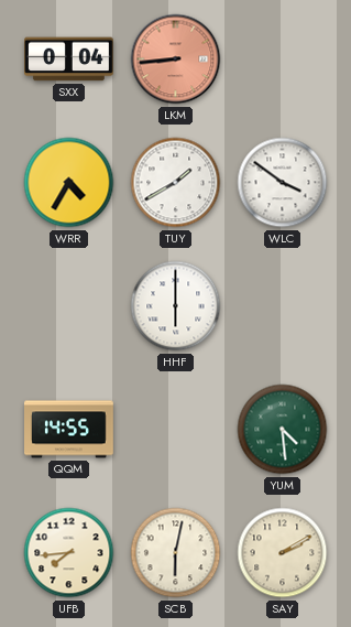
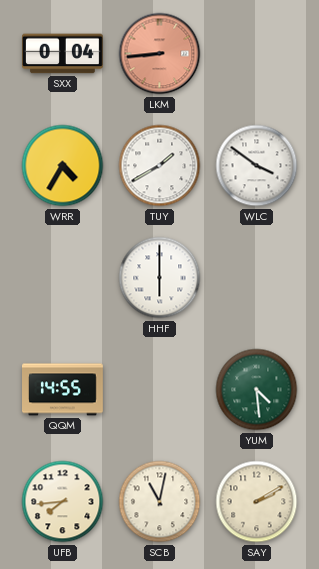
SCB: 6:02 -> 11:02 (160, 502)
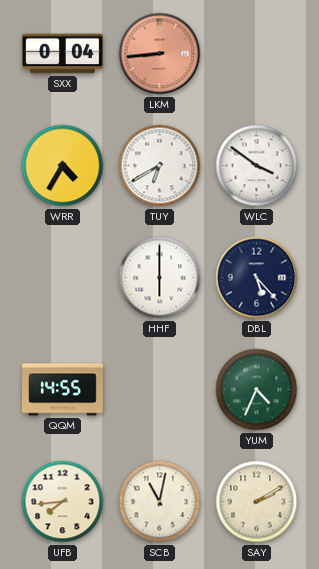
TUY: 1:40 -> 6:40 (160, 166)
DBL: none -> 5:23 (257, 278)
YUM: 4:29 -> 4:34 (257, 390)
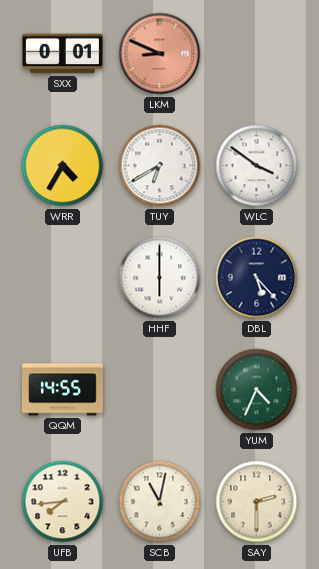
SXX: 0:04 -> 0:01 (63, 54)
LKM: 8:44 -> 8:49 (160, 54)
SAY: 2:10 -> 2:30 (257, 502)
